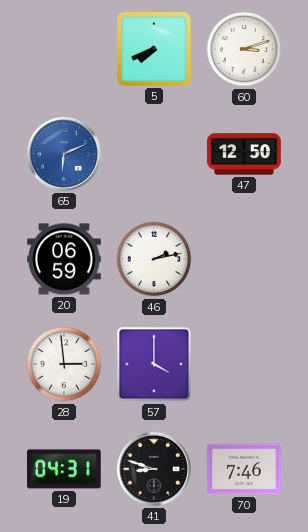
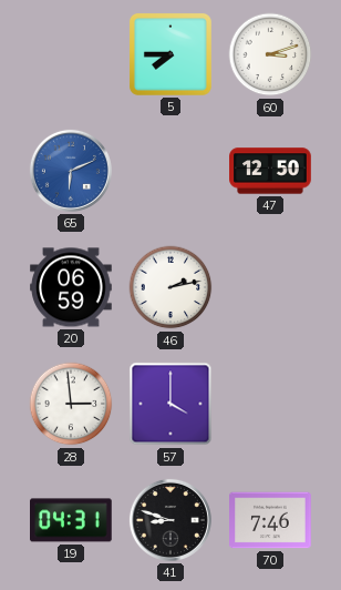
5: 7:41 -> 7:45 (170, 54)
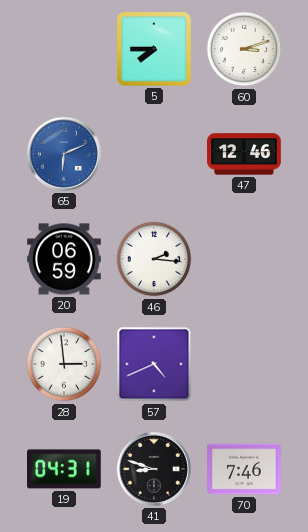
47: 12:50 -> 12:46 (244, 154)
46: 2:13 -> 2:16 (154, 259)
57: 4:00 -> 4:41 (154, 364)
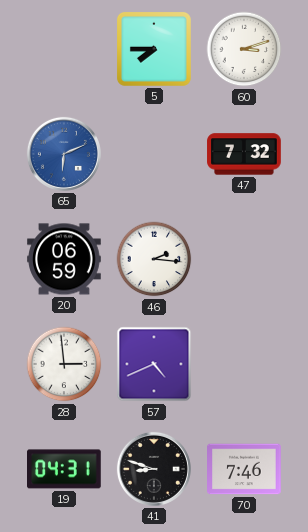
47: 12:46 -> 7:32 (244, 154)
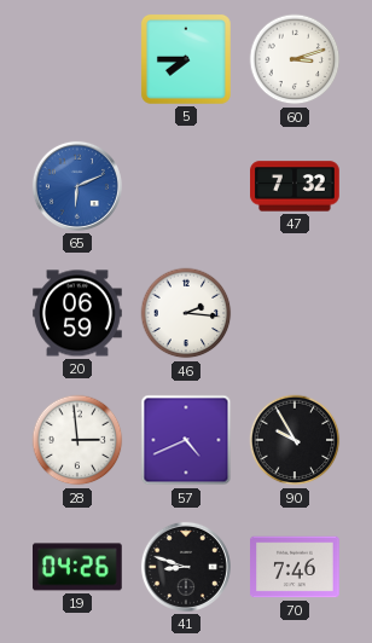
90: none -> 9:55 (295, 440)
19: 04:31 -> 04:26 (79, 567)
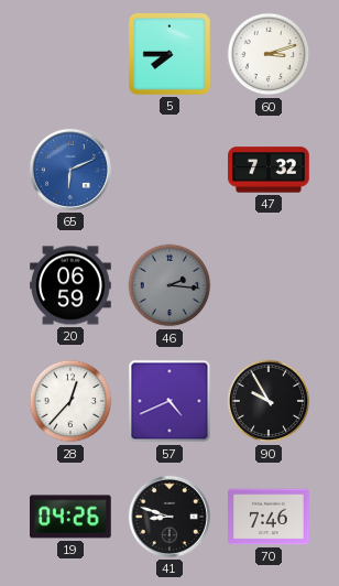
46 dial: white -> grey (169, 285)
28: 2:59 -> 12:37 (70, 401)
